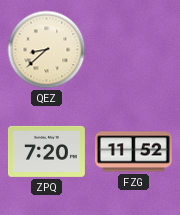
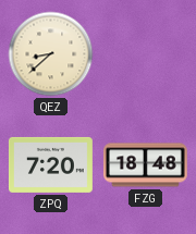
FZG: 11:52 -> 18:48 (145, 165)
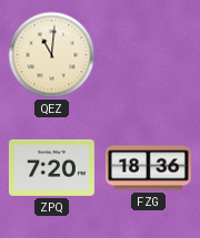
QEZ: 8:38 -> 11:01 (52, 55)
FZG: 18:48 -> 18:36 (148, 168)
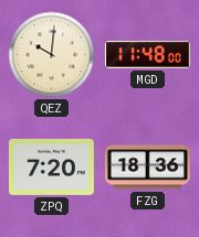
QEZ: 11:01 -> 10:01 (52, 55)
MGD: none -> 11:48 (147, 55)
